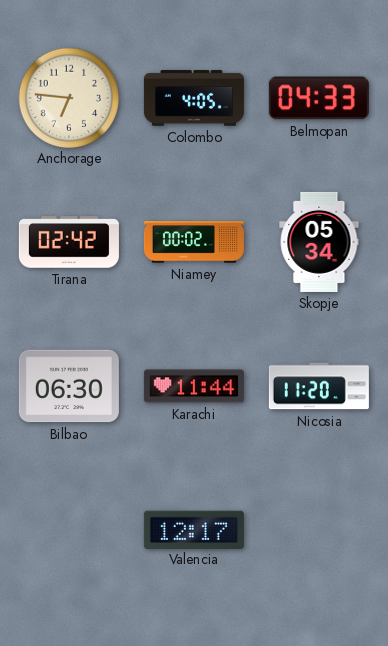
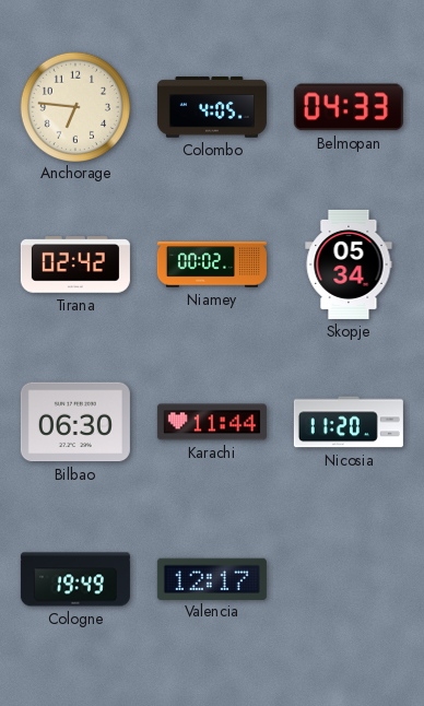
Cologne: none -> 19:49 (75, 579)
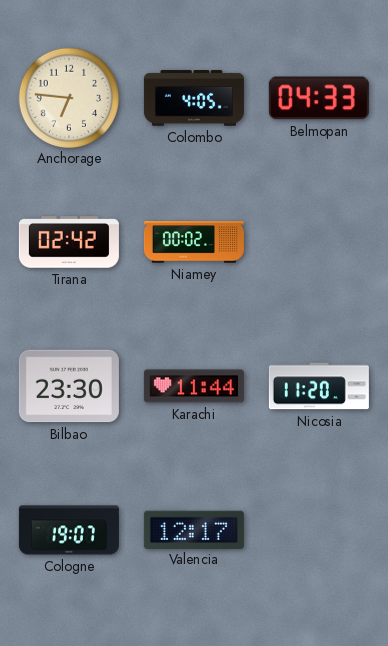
Skopje: 05:34 -> none (349, 264)
Bilbao: 06:30 -> 23:30 (69, 386)
Cologne: 19:49 -> 19:07 (69, 530)
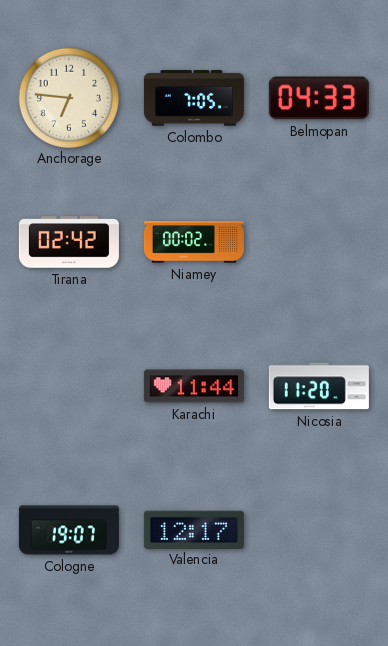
Colombo: 4:05 -> 7:05 (194, 98)
Bilbao: 23:30 -> none (69, 386)
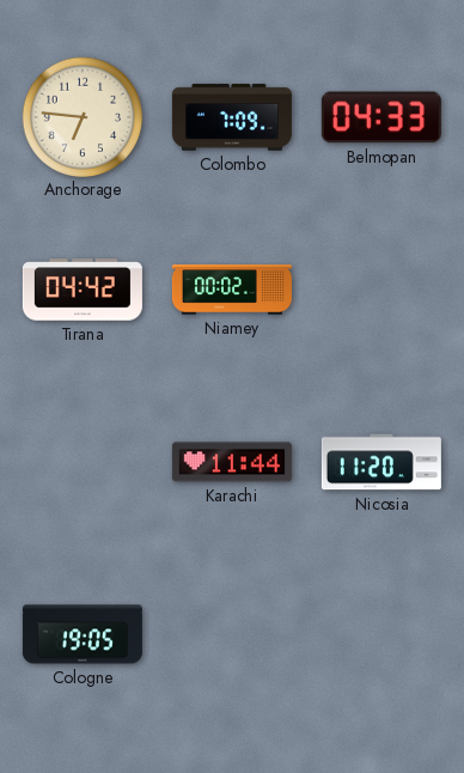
Colombo: 7:05 -> 7:09 (232, 117)
Tirana: 02:42 -> 04:42 (83, 290)
Cologne: 19:07 -> 19:05 (83, 634)
Valencia: 12:17 -> none (194, 529)
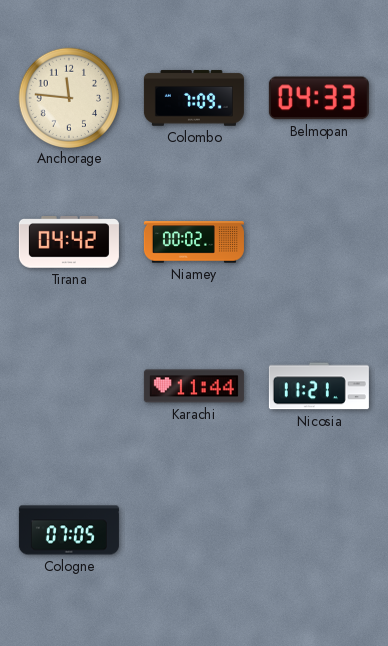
Anchorage: 6:46 -> 11:46 (68, 97)
Nicosia: 11:20 -> 11:21 (319, 386)
Cologne: 19:05 -> 07:05 (69, 530)
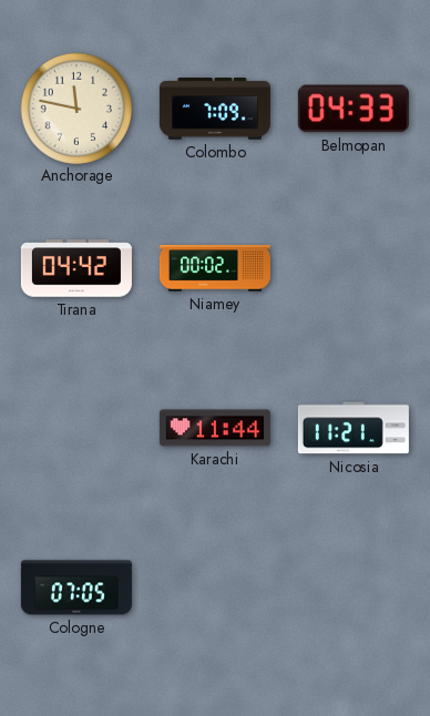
Anchorage: 11:46 -> 11:47 (75, 108)
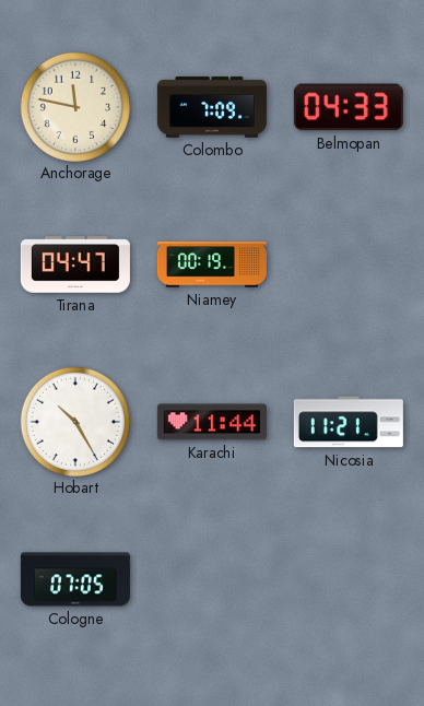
Tirana: 04:42 -> 04:47 (75, 264)
Niamey: 00:02 -> 00:19 (212, 264)
Hobart: none -> 10:25 (74, 421)
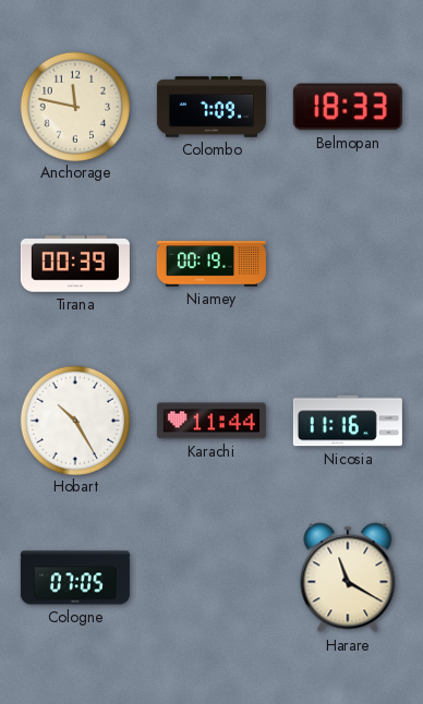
Belmopan: 04:33 -> 18:33 (348, 107)
Tirana: 04:47 -> 00:39 (75, 264)
Nicosia: 11:21 -> 11:16 (348, 421)
Harare: none -> 11:20 (348, 578)
